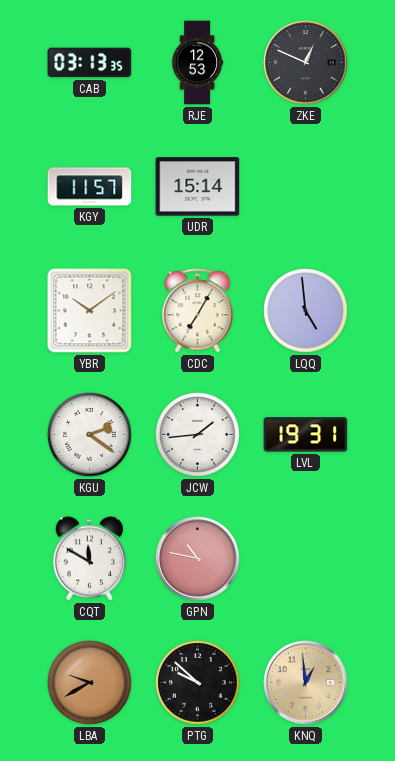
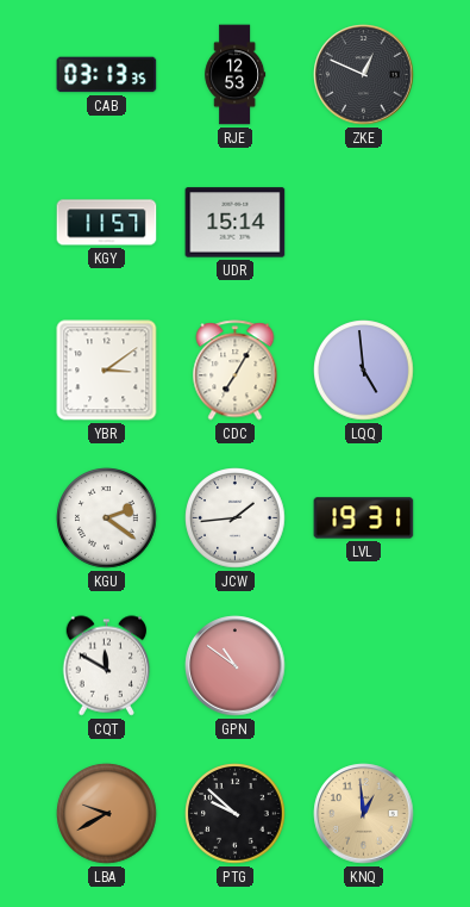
YBR: 10:09 -> 3:09 (107, 371)
GPN: 10:47 -> 10:51 (236, 666)
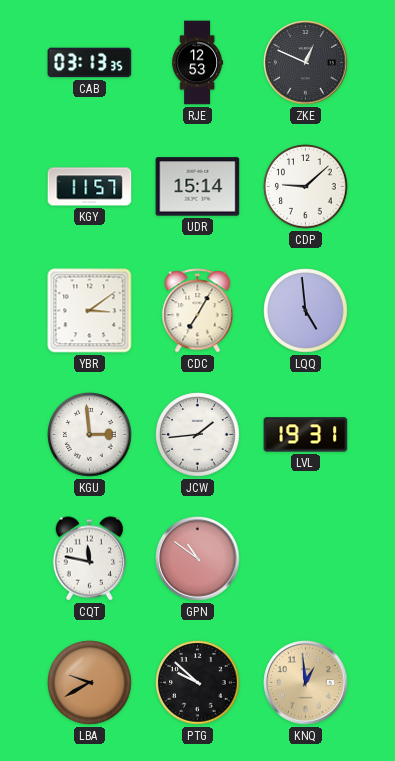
CDP: none -> 9:08 (306, 187)
KGU: 2:21 -> 2:59 (90, 435)
CQT: 11:50 -> 11:47 (90, 559)
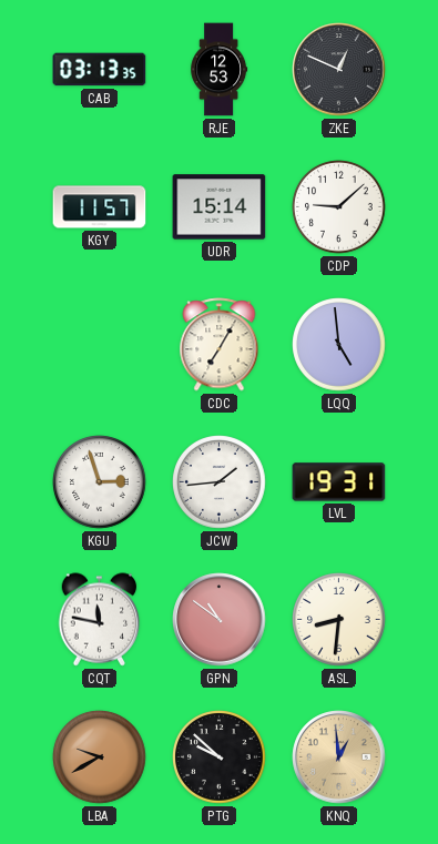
YBR: 3:09 -> none (90, 311)
KGU: 2:59 -> 2:57 (100, 482)
ASL: none -> 8:31 (339, 620)
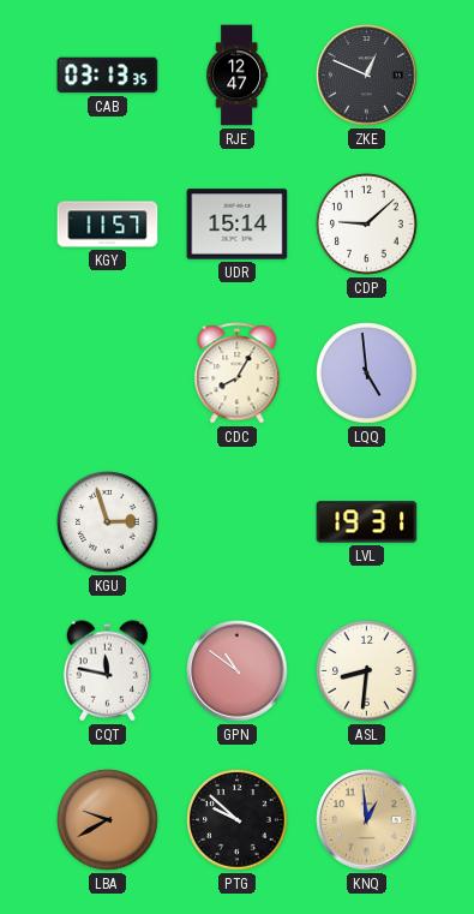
RJE: 12:53 -> 12:47 (238, 76)
CDC: 7:05 -> 8:05 (238, 374)
JCW: 1:44 -> none (220, 482)
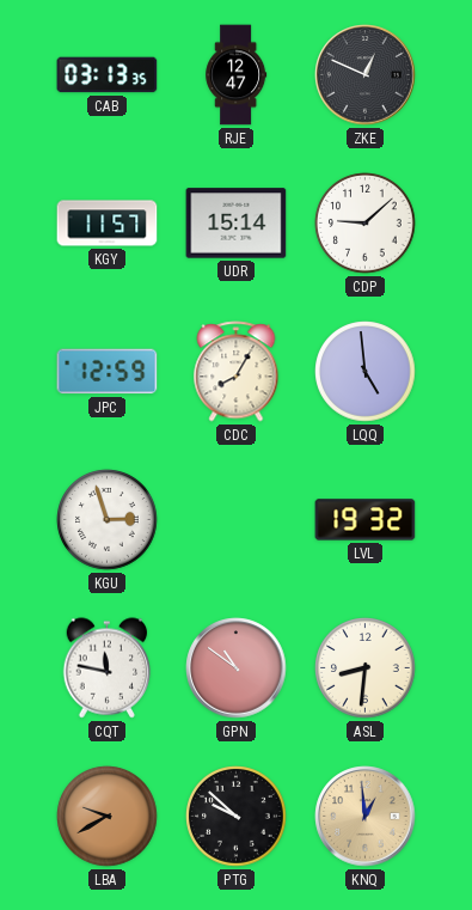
JPC: none -> 12:59 (108, 372)
LVL: 19:31 -> 19:32 (366, 520)
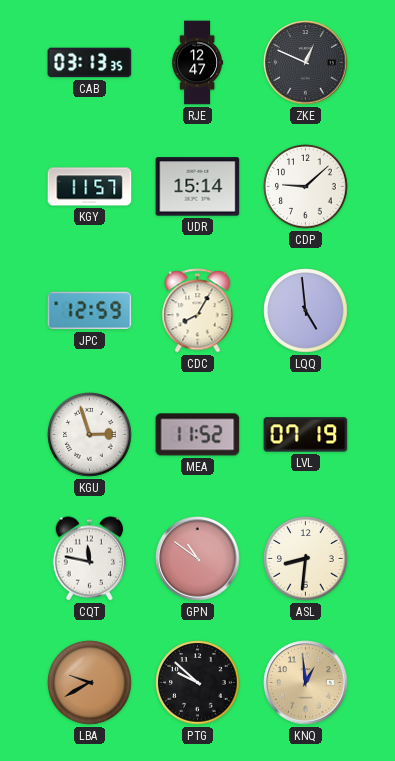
MEA: none -> 11:52 (198, 435)
LVL: 19:32 -> 07:19 (306, 435)
